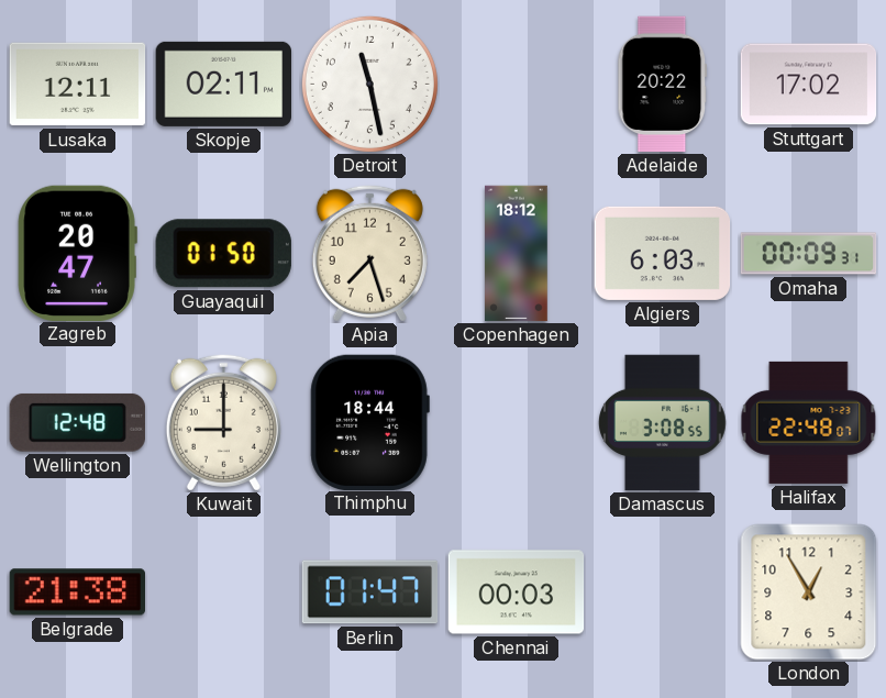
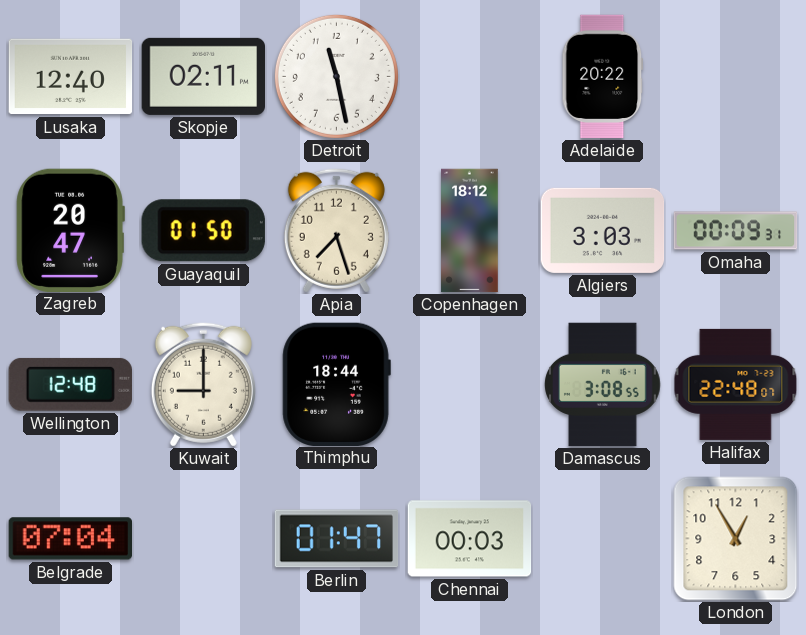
Lusaka: 12:11 -> 12:40 (71, 77)
Stuttgart: 17:02 -> none (809, 85)
Algiers: 6:03 -> 3:03 (603, 230)
Belgrade: 21:38 -> 07:04 (70, 539)
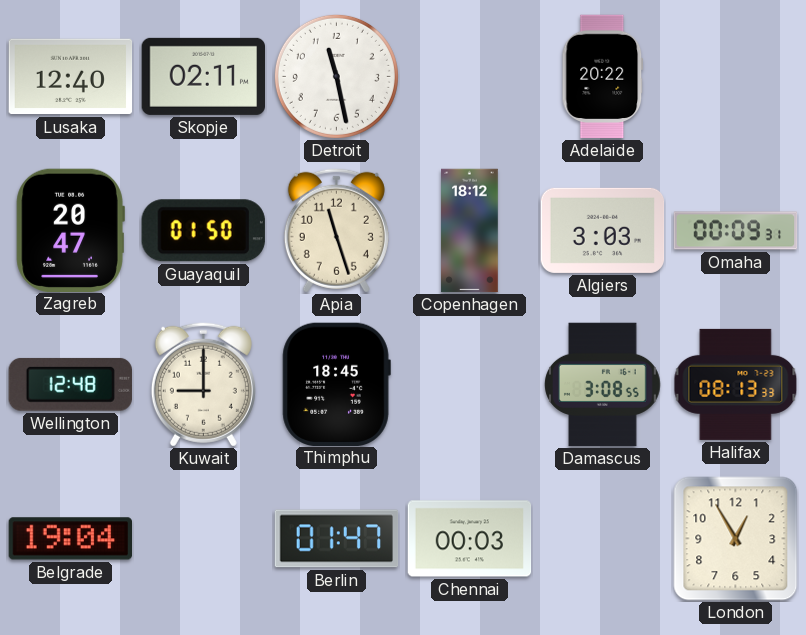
Apia: 7:27 -> 11:27 (336, 230)
Thimphu: 18:44 -> 18:45 (336, 384)
Halifax: 22:48 -> 08:13 (736, 384)
Belgrade: 07:04 -> 19:04 (70, 539)
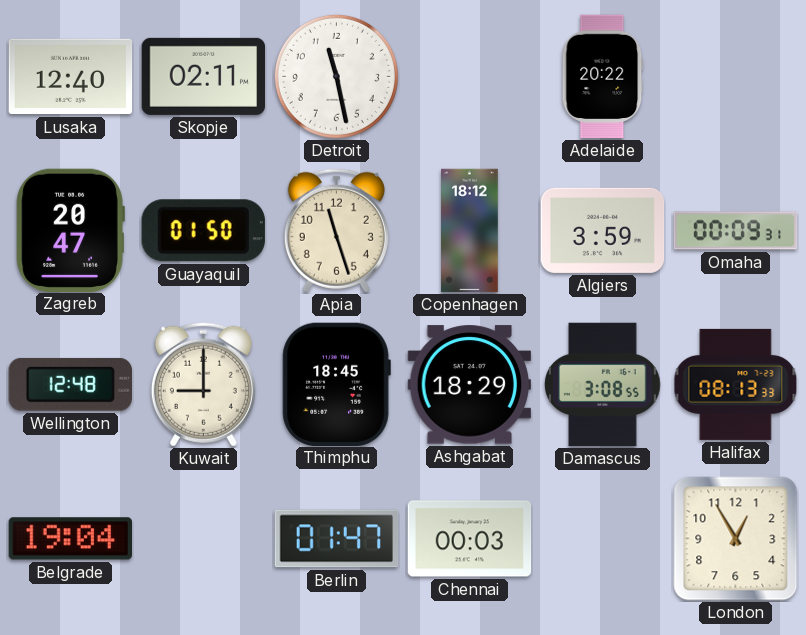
Algiers: 3:03 -> 3:59 (603, 230)
Ashgabat: none -> 18:29 (469, 385)
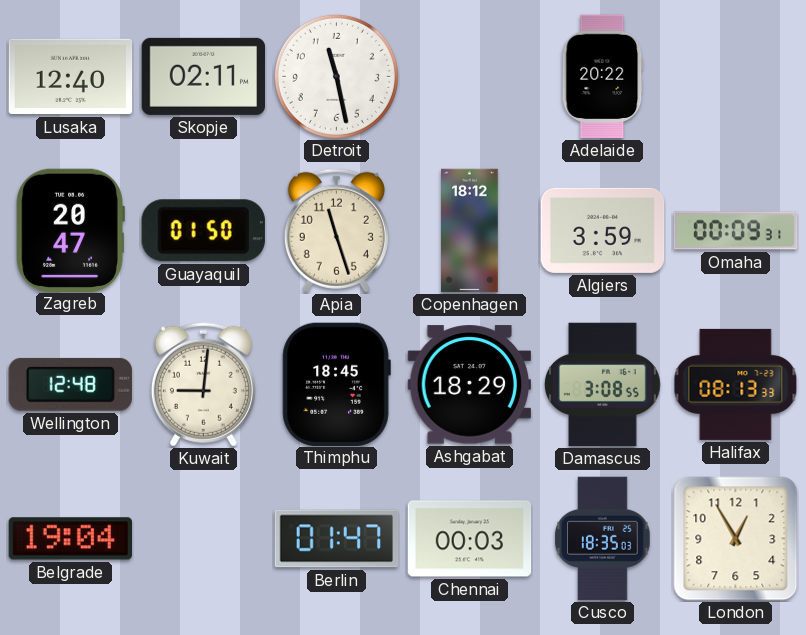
Kuwait: 9:00 -> 9:01 (203, 384)
Cusco: none -> 18:35 (603, 539)
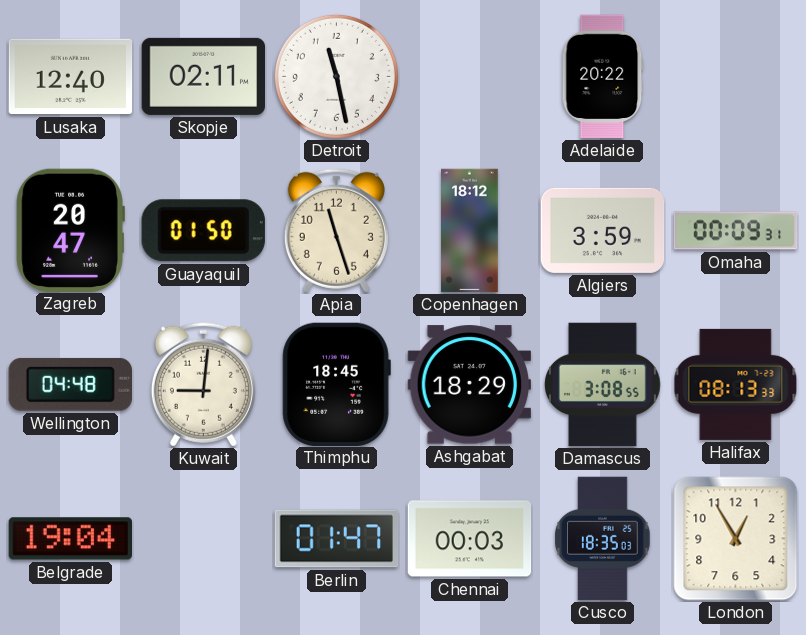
Wellington: 12:48 -> 04:48 (70, 384)
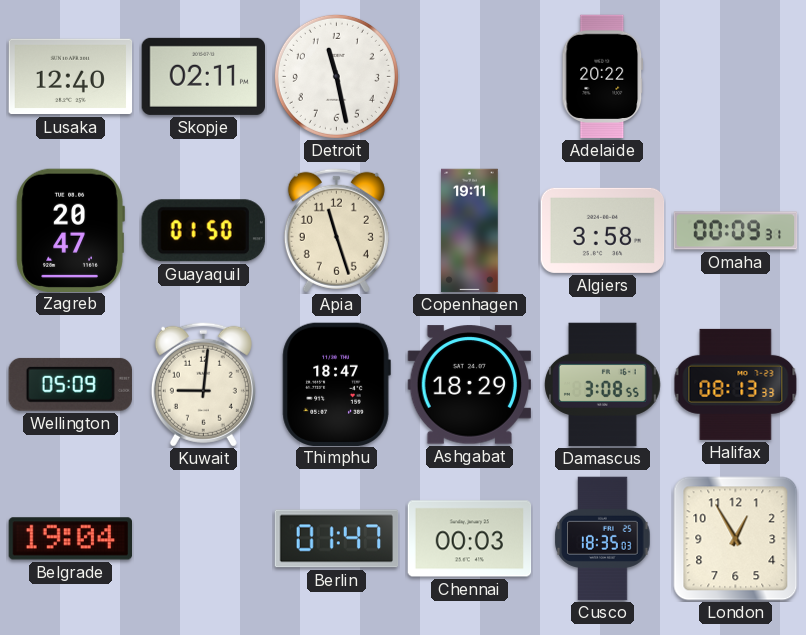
Copenhagen: 18:12 -> 19:11 (470, 231)
Algiers: 3:59 -> 3:58 (603, 230)
Wellington: 04:48 -> 05:09 (70, 384)
Thimphu: 18:45 -> 18:47 (336, 384)
